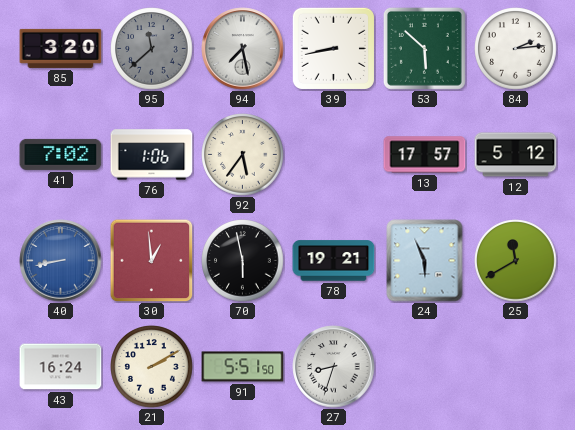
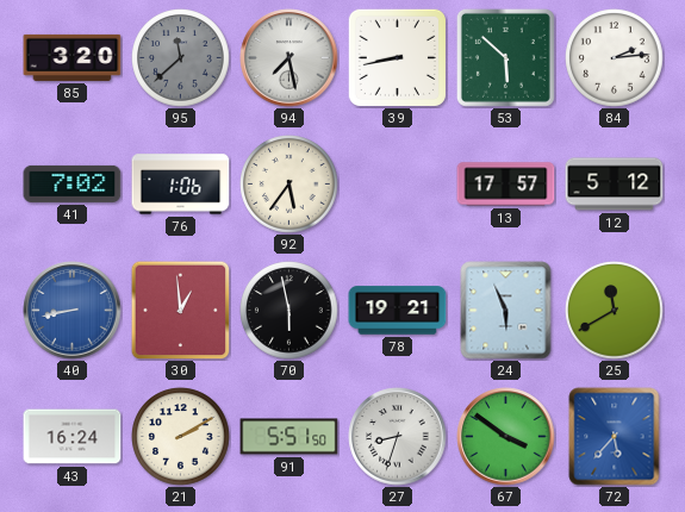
67: none -> 3:51 (506, 437)
72: none -> 5:37 (615, 437)
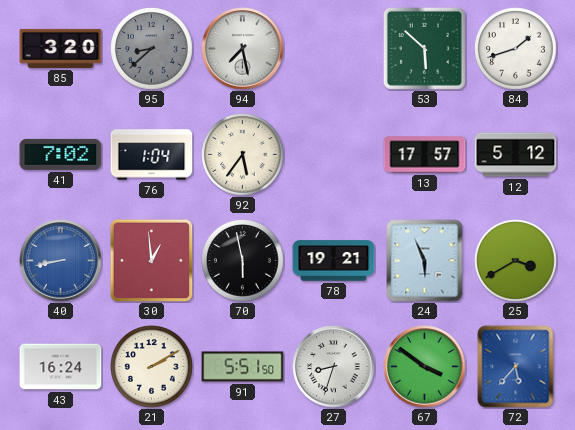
95: 11:38 -> 8:38 (152, 49)
39: 8:43 -> none (397, 57)
84: 2:14 -> 1:42 (516, 49)
76: 1:06 -> 1:04 (152, 155)
25: 11:40 -> 3:40 (516, 261)
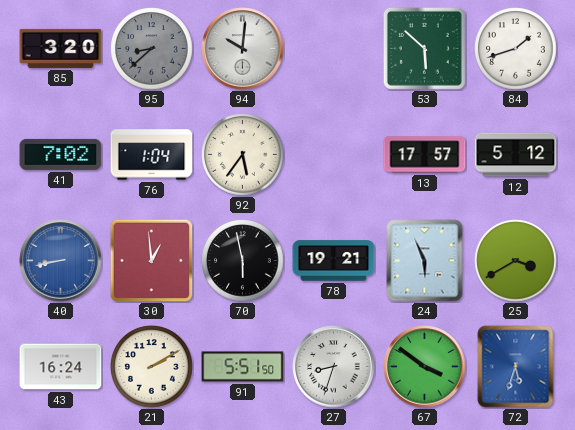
94: 7:28 -> 10:01 (243, 49)
72: 5:37 -> 5:33 (516, 367)
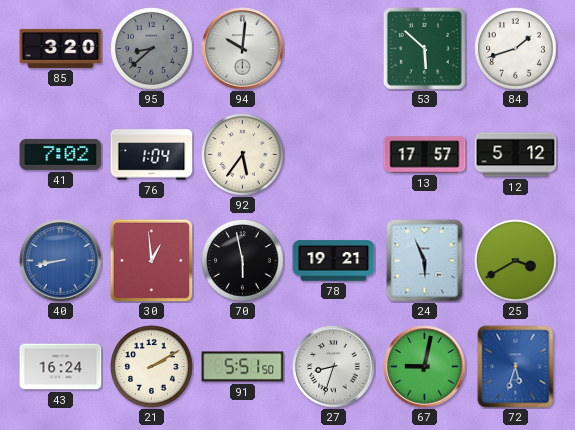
67: 3:51 -> 9:02 (425, 367)
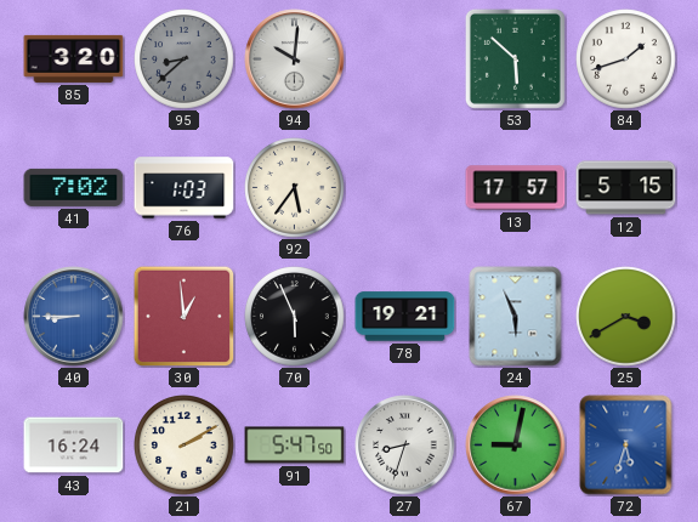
76: 1:04 -> 1:03 (185, 188)
12: 5:12 -> 5:15 (626, 188)
40: 8:43 -> 8:45 (74, 317)
70: 5:58 -> 5:56 (295, 317)
91: 5:51 -> 5:47 (295, 446)
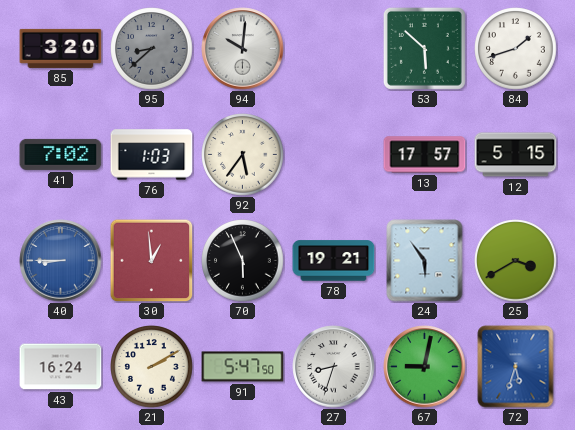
24: 5:56 -> 5:54 (425, 261)
